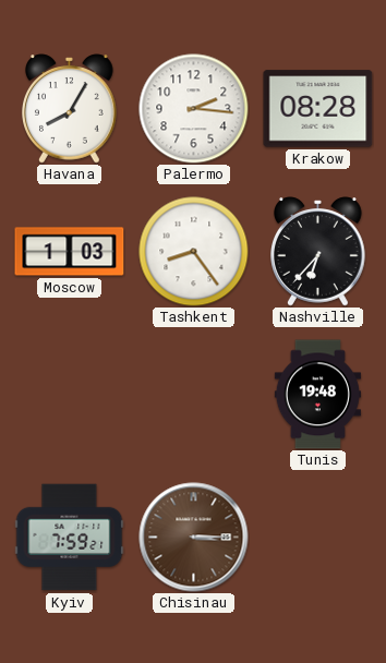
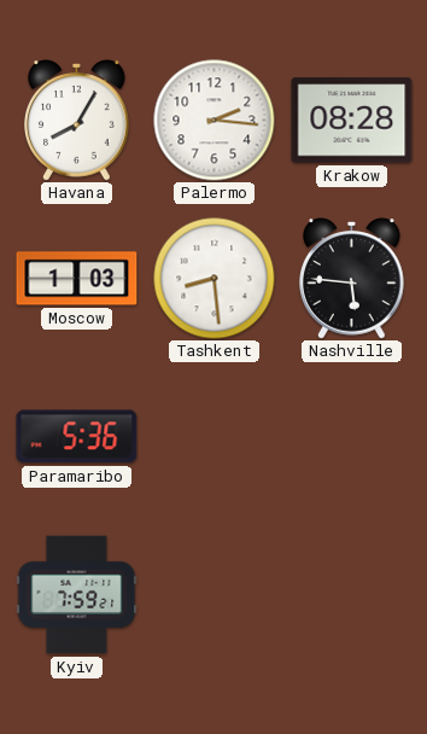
Tashkent: 8:24 -> 8:29 (215, 279)
Nashville: 6:37 -> 5:46 (352, 279)
Paramaribo: none -> 5:36 (77, 437)
Tunis: 19:48 -> none (317, 395)
Chisinau: 3:15 -> none (194, 538)
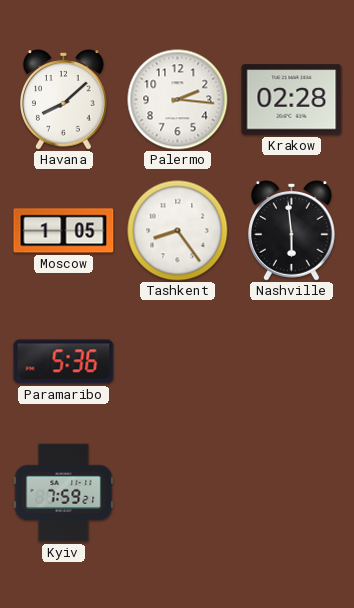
Havana: 8:05 -> 8:08 (64, 100)
Krakow: 08:28 -> 02:28 (292, 100)
Moscow: 1:03 -> 1:05 (64, 231)
Tashkent: 8:29 -> 8:24 (178, 231)
Nashville: 5:46 -> 5:59 (292, 231)
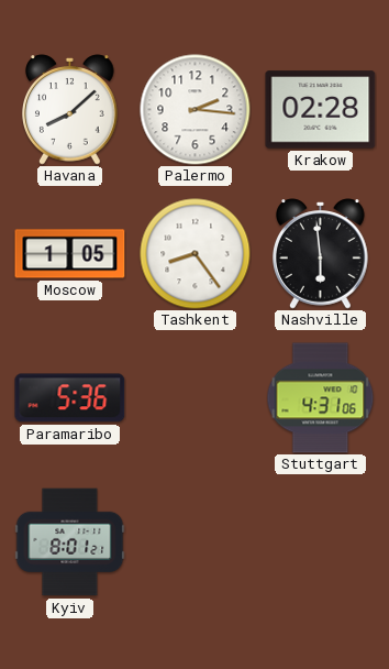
Stuttgart: none -> 4:31 (321, 398)
Kyiv: 7:59 -> 8:01 (70, 542)
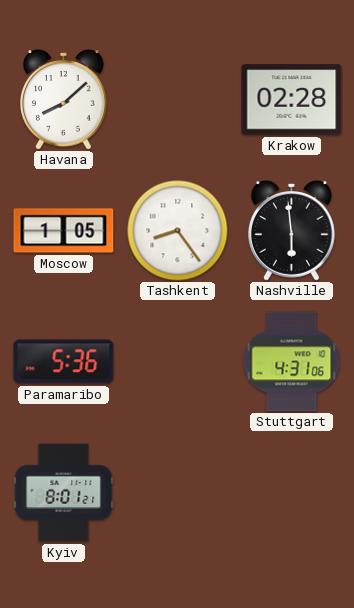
Palermo: 2:16 -> none (196, 110)
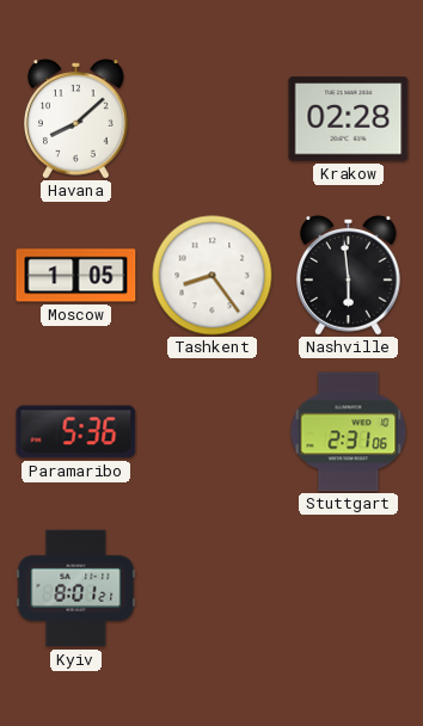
Stuttgart: 4:31 -> 2:31 (349, 432)
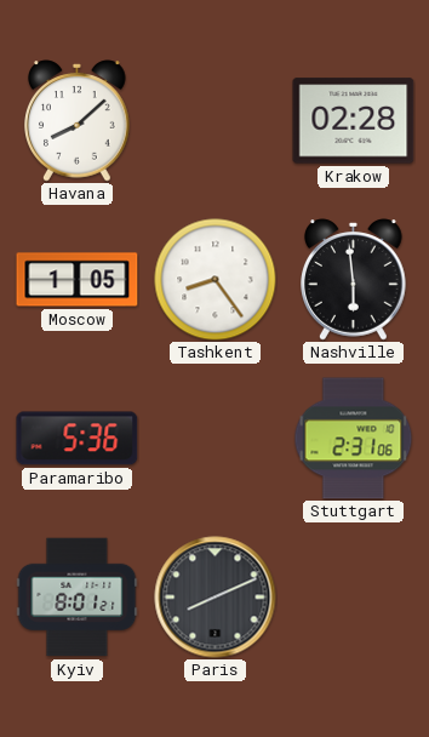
Paris: none -> 8:11 (216, 598)
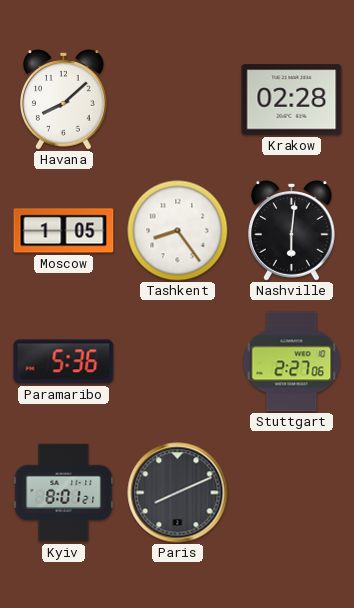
Nashville: 5:59 -> 6:01 (292, 231)
Stuttgart: 2:31 -> 2:27 (292, 362)
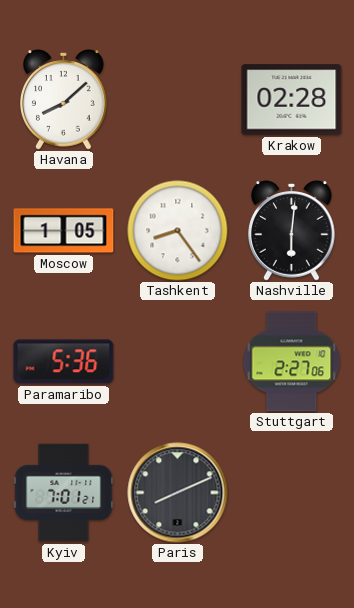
Kyiv: 8:01 -> 7:01 (64, 493)
